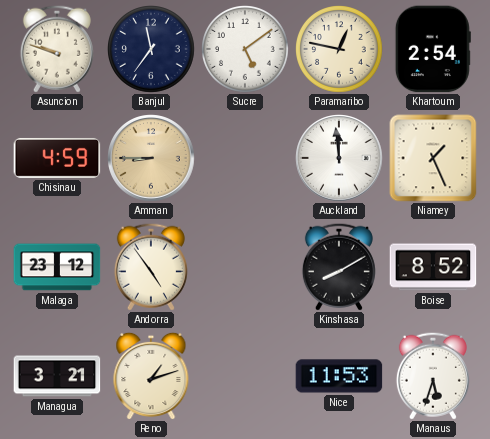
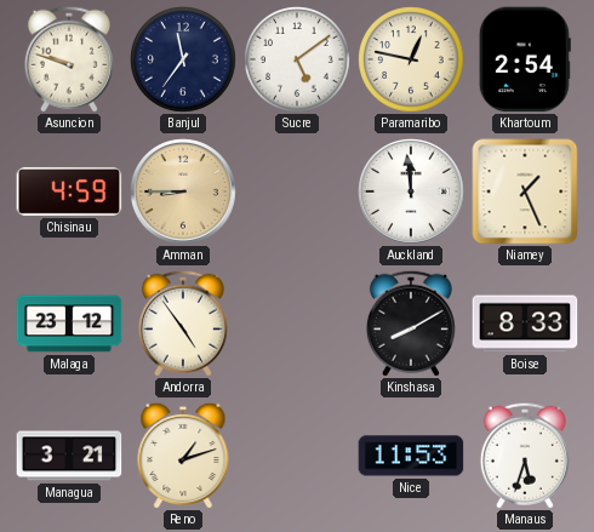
Boise: 8:52 -> 8:33 (525, 324)
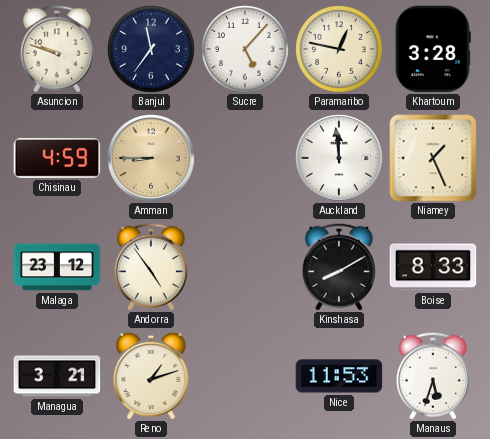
Sucre: 5:09 -> 5:07 (246, 50)
Khartoum: 2:54 -> 3:28 (433, 49)
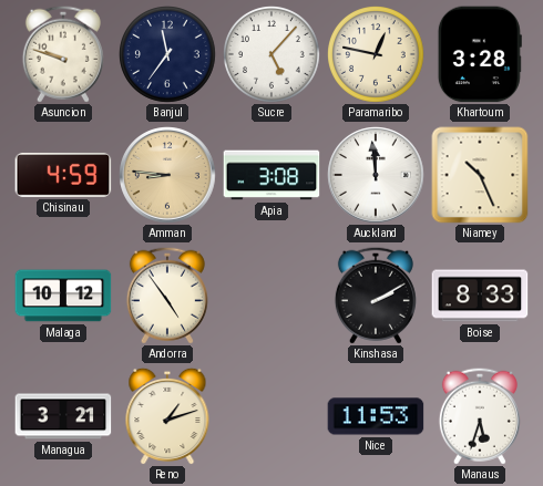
Amman: 8:45 -> 8:46 (167, 175)
Apia: none -> 3:08 (271, 175)
Niamey: 1:26 -> 10:26 (480, 175)
Malaga: 23:12 -> 10:12 (63, 296)
Kinshasa: 8:10 -> 2:10 (376, 296)
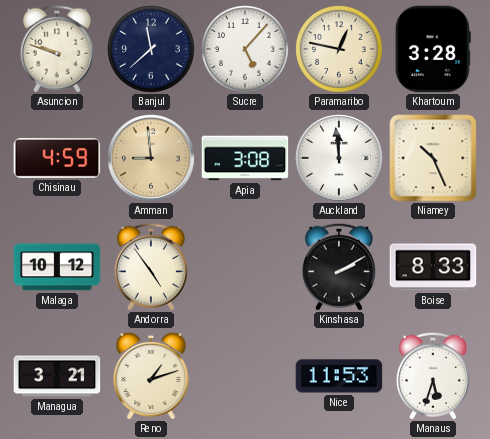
Banjul: 11:36 -> 11:38 (152, 50)
Amman: 8:46 -> 8:59 (151, 158)
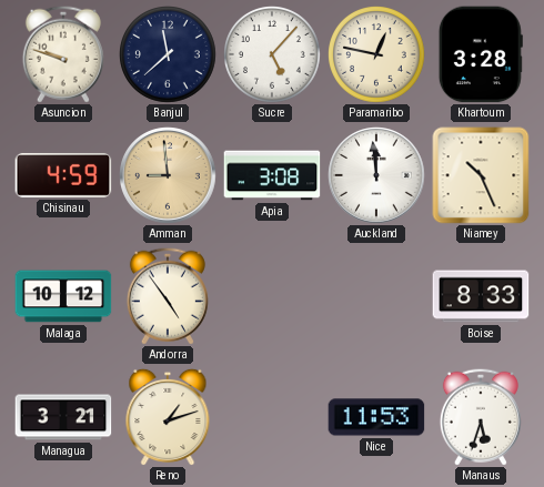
Kinshasa: 2:10 -> none (339, 267)
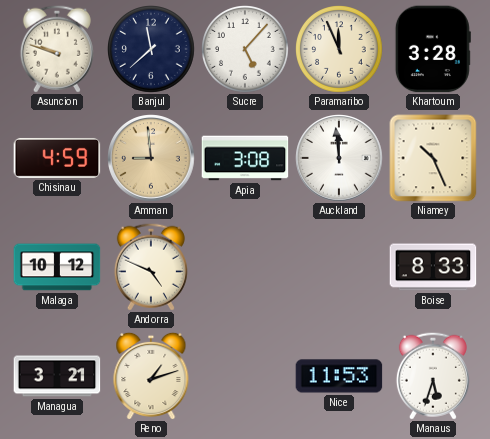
Paramaribo: 12:47 -> 11:56 (340, 50)
Andorra: 4:54 -> 4:49 (151, 267)
